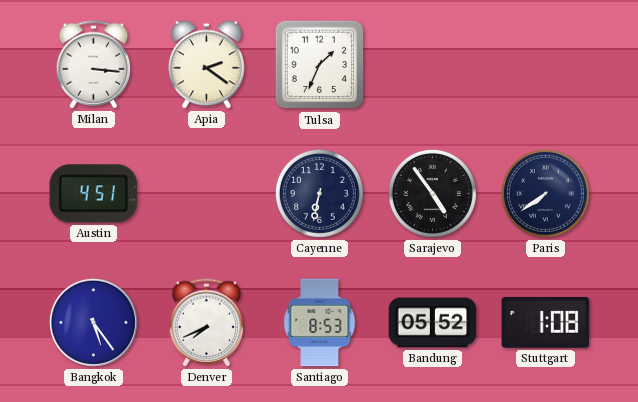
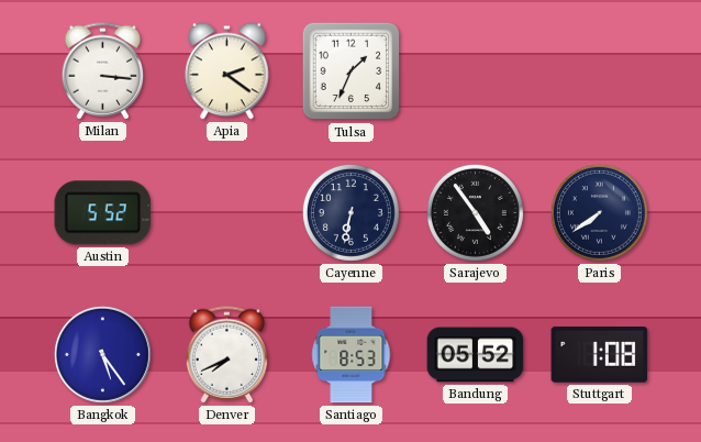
Austin: 4:51 -> 5:52 (103, 213)
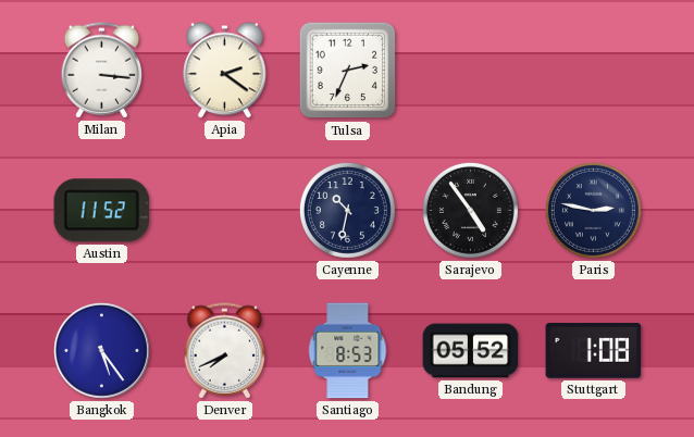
Tulsa: 1:34 -> 2:34 (348, 71)
Austin: 5:52 -> 11:52 (102, 211)
Cayenne: 6:32 -> 10:32 (347, 210)
Paris: 7:39 -> 2:47 (593, 210)
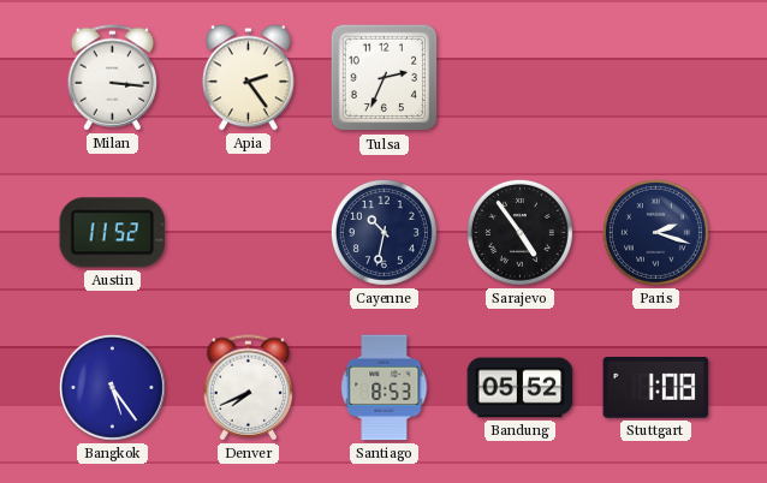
Apia: 2:21 -> 2:24 (249, 78)
Paris: 2:47 -> 2:18 (655, 232)
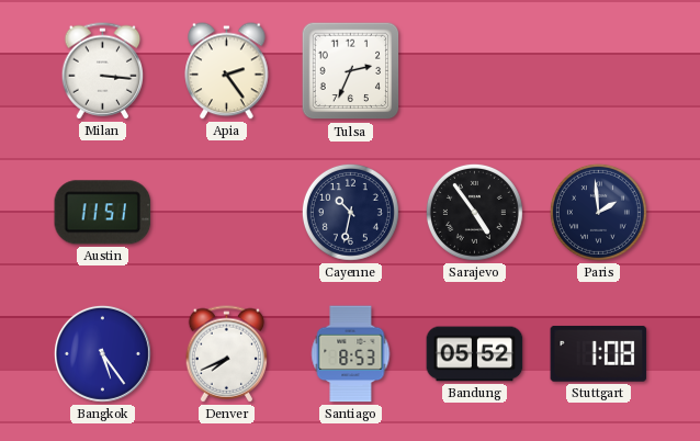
Austin: 11:52 -> 11:51 (103, 213)
Paris: 2:18 -> 1:59 (598, 212)
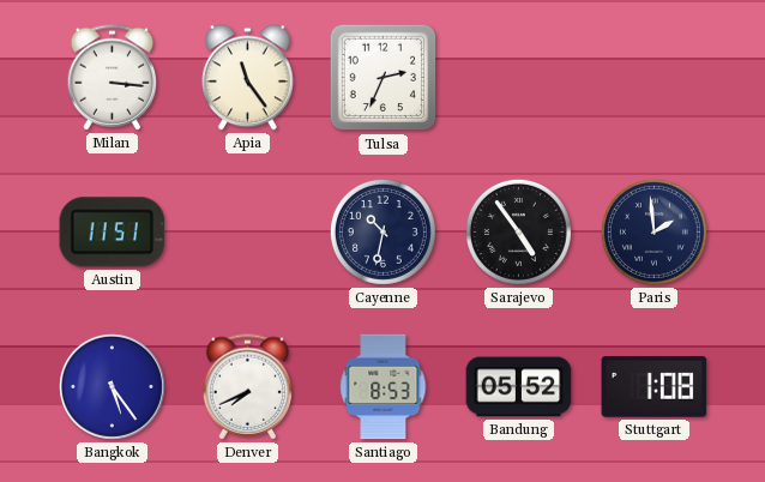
Apia: 2:24 -> 11:24 (248, 78)
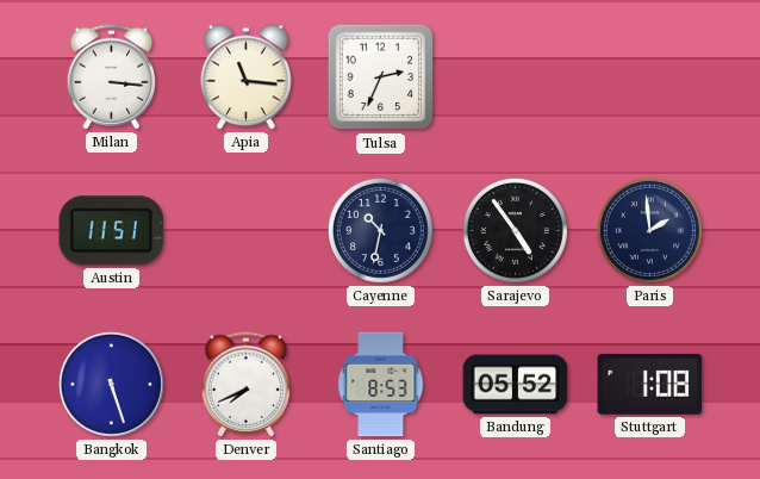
Apia: 11:24 -> 11:16 (247, 77)
Bangkok: 5:24 -> 5:27 (111, 384)
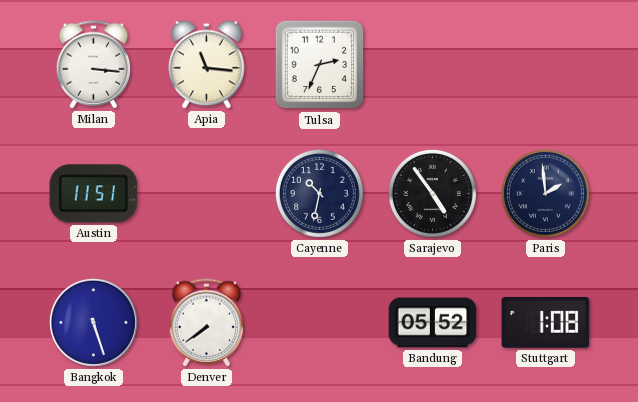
Denver: 7:41 -> 7:39 (207, 323)
Santiago: 8:53 -> none (381, 385)
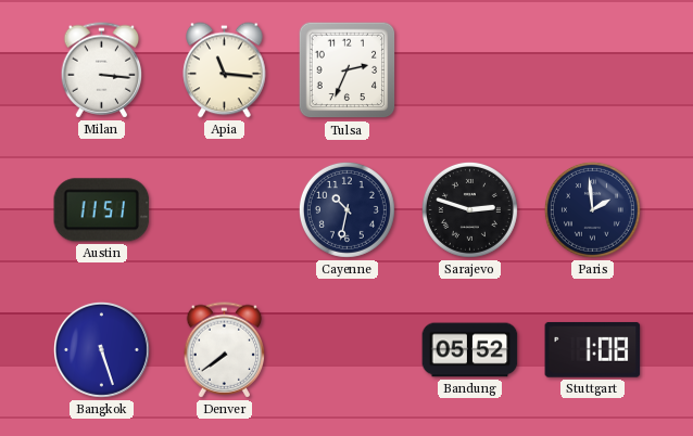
Sarajevo: 4:54 -> 2:48 (469, 209)
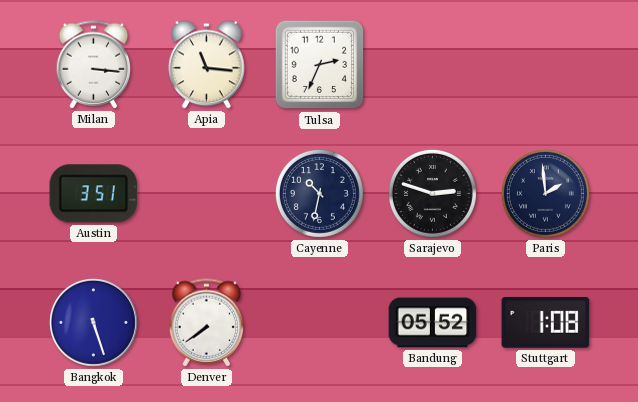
Austin: 11:51 -> 3:51 (94, 194)
